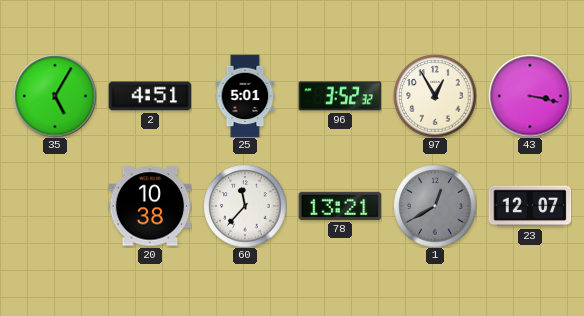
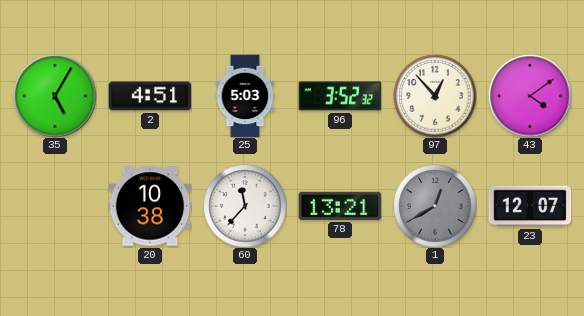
25: 5:01 -> 5:03 (245, 96)
97: 12:55 -> 12:53 (435, 96)
43: 3:17 -> 4:09 (530, 96)
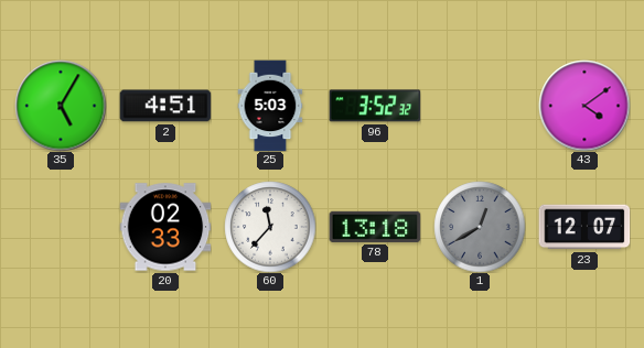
97: 12:53 -> none (435, 96)
20: 10:38 -> 02:33 (165, 227)
78: 13:21 -> 13:18 (375, 227)
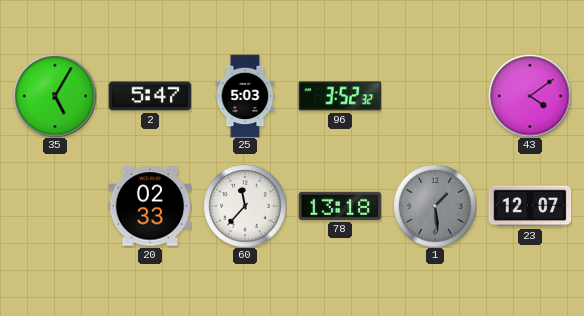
2: 4:51 -> 5:47 (150, 96)
1: 12:40 -> 1:29 (435, 206)
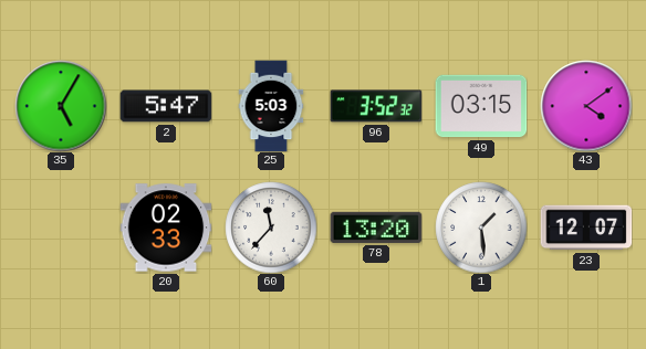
49: none -> 03:15 (481, 106)
78: 13:18 -> 13:20 (376, 228)
1 dial: grey -> white (481, 228)
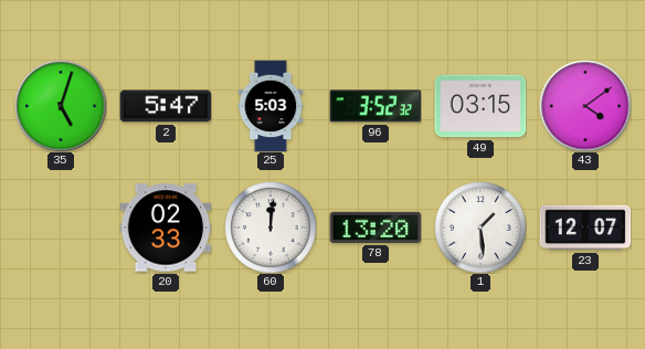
35: 5:05 -> 5:03 (61, 106)
60: 11:37 -> 12:01 (271, 228)
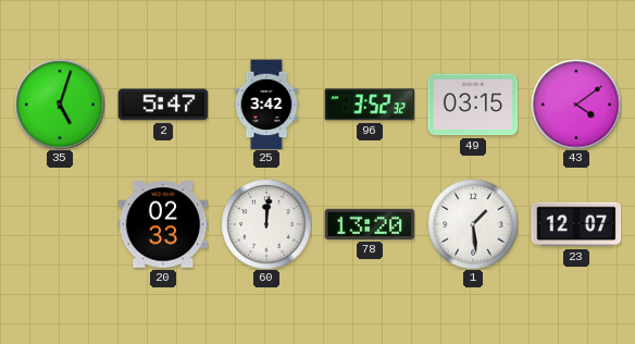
25: 5:03 -> 3:42 (266, 105)
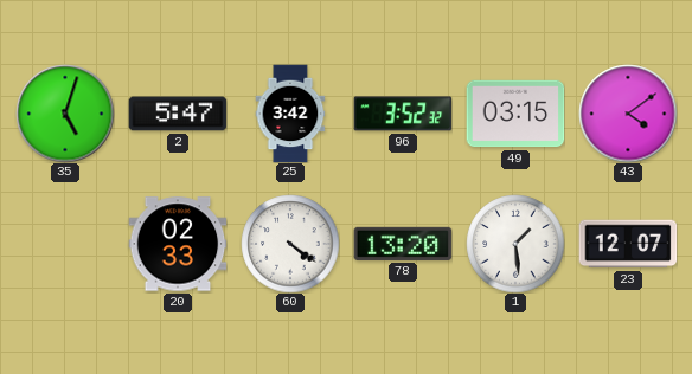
60: 12:01 -> 4:21 (290, 244)
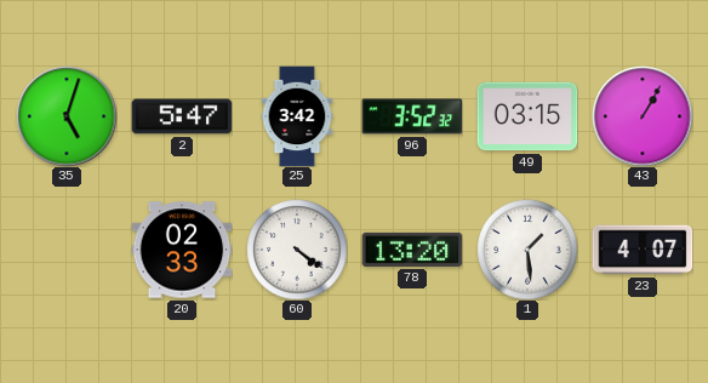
43: 4:09 -> 1:05 (643, 116)
23: 12:07 -> 4:07 (643, 250)
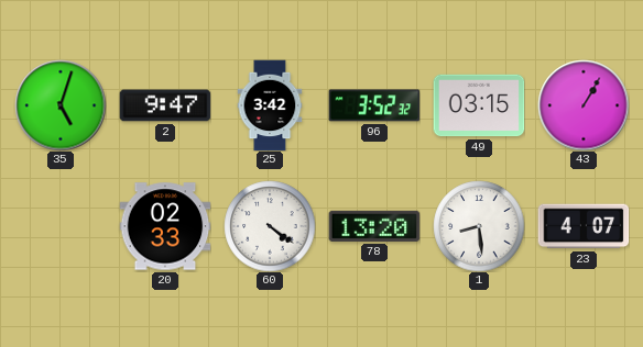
2: 5:47 -> 9:47 (165, 105)
1: 1:29 -> 8:29 (479, 226)
